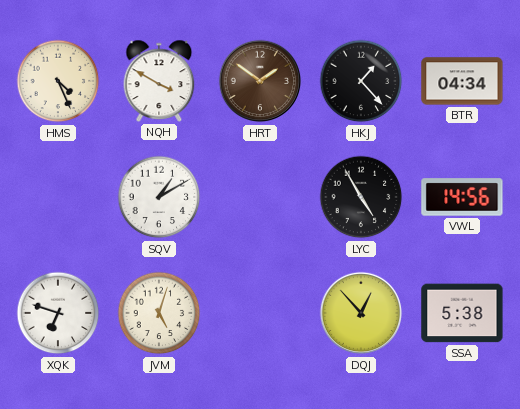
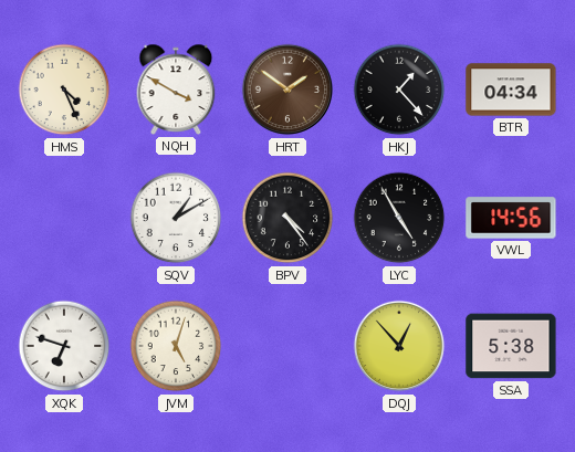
BPV: none -> 4:24 (287, 218)
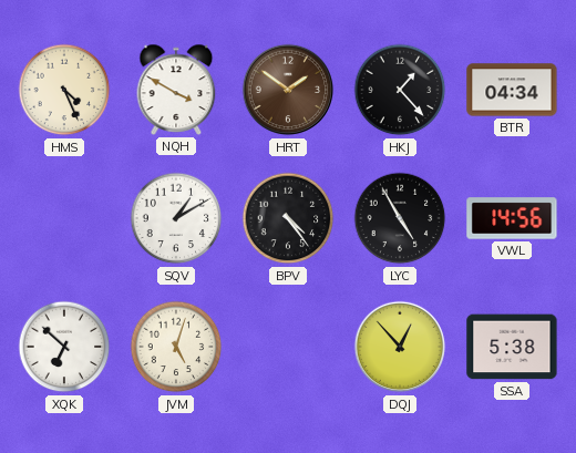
XQK: 6:48 -> 6:52 (64, 347)
